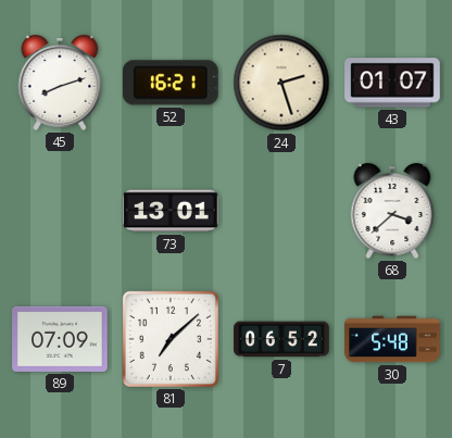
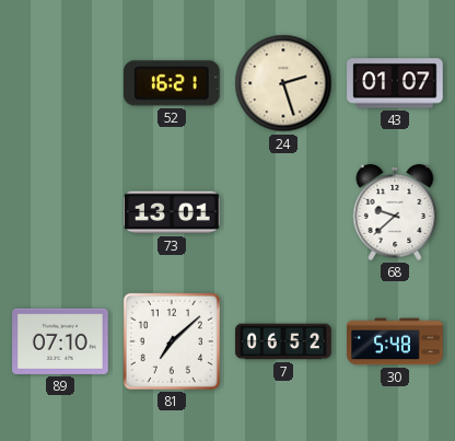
45: 8:12 -> none (60, 83)
68: 3:38 -> 9:38 (395, 212)
89: 07:09 -> 07:10 (60, 341)
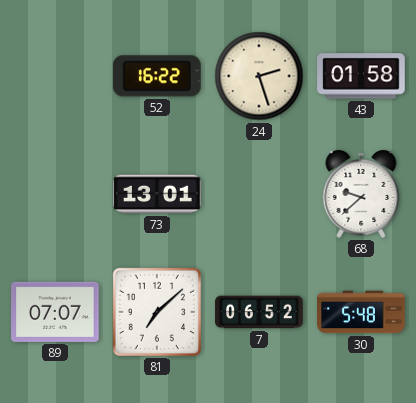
52: 16:21 -> 16:22 (157, 76)
43: 01:07 -> 01:58 (361, 76)
89: 07:10 -> 07:07 (55, 312)
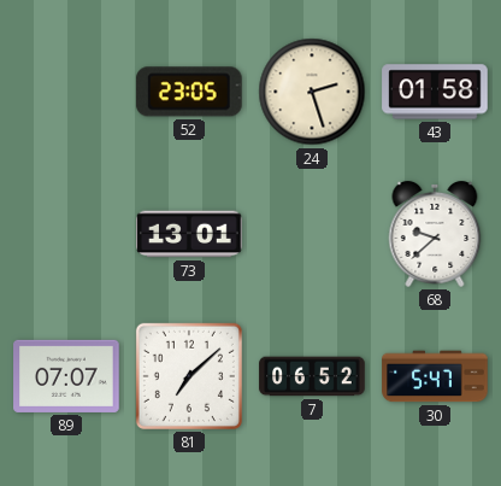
52: 16:22 -> 23:05 (189, 92)
30: 5:48 -> 5:47 (435, 376)
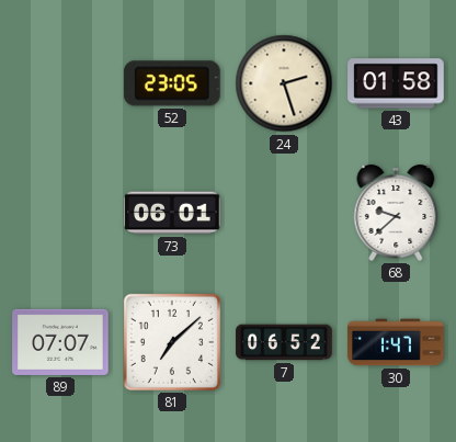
73: 13:01 -> 06:01 (172, 213)
30: 5:47 -> 1:47 (396, 342)
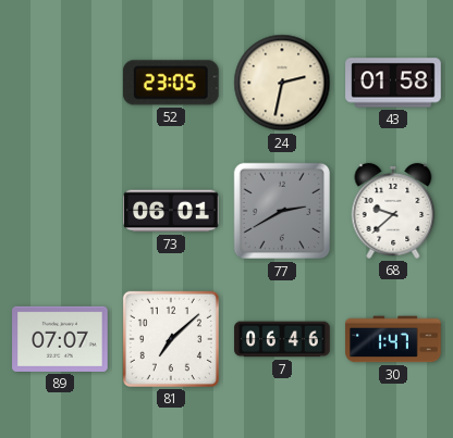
24: 2:27 -> 2:32 (282, 83)
77: none -> 2:40 (282, 211)
7: 06:52 -> 06:46 (282, 339)
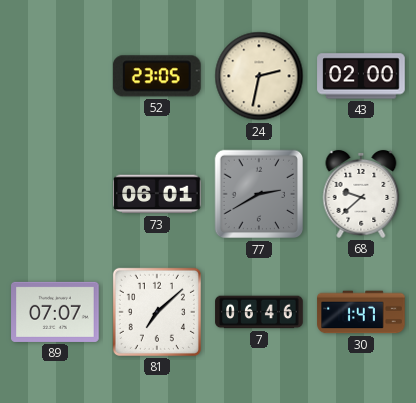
43: 01:58 -> 02:00 (361, 76)
